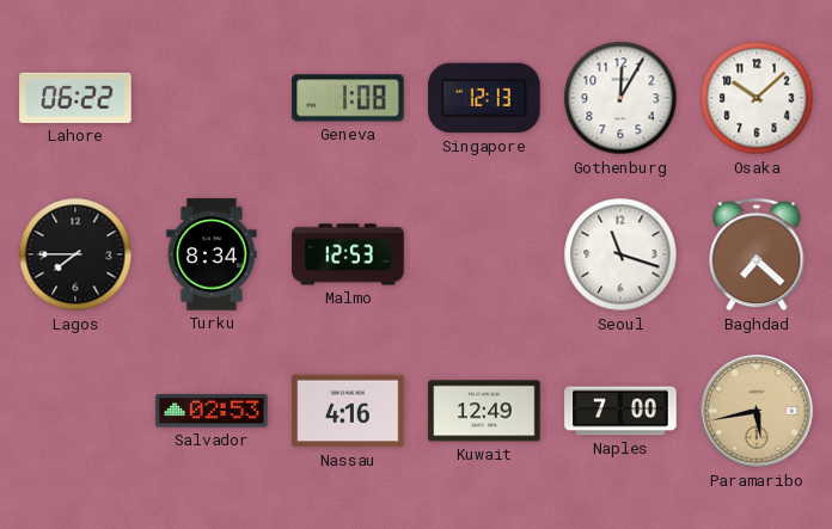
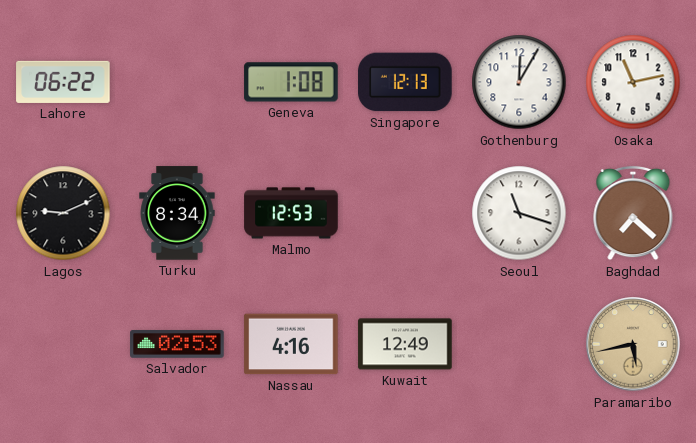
Osaka: 10:08 -> 11:13 (633, 82)
Lagos: 7:45 -> 9:11 (63, 213)
Naples: 7:00 -> none (620, 411)
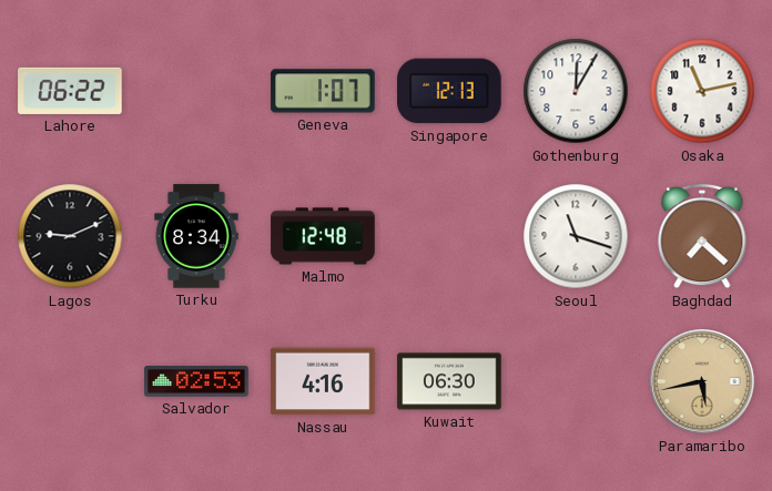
Geneva: 1:08 -> 1:07 (323, 91)
Malmo: 12:53 -> 12:48 (323, 236)
Kuwait: 12:49 -> 06:30 (449, 381)
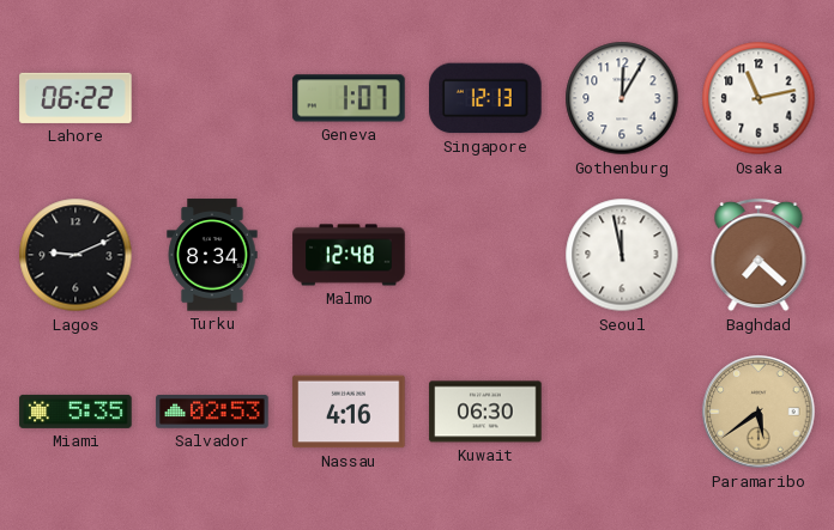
Seoul: 11:18 -> 11:58 (622, 255)
Miami: none -> 5:35 (75, 412)
Paramaribo: 5:43 -> 5:39 (759, 412)
